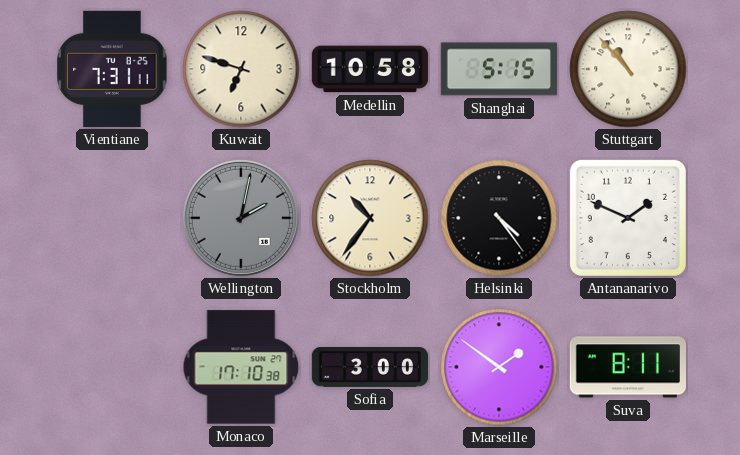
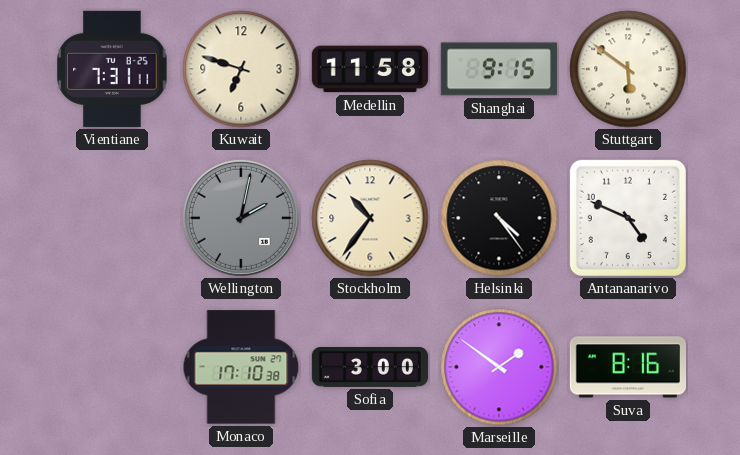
Medellin: 10:58 -> 11:58 (370, 69)
Shanghai: 5:15 -> 9:15 (499, 69)
Stuttgart: 10:53 -> 5:51 (628, 69)
Antananarivo: 1:49 -> 4:49 (628, 218)
Suva: 8:11 -> 8:16 (628, 367)
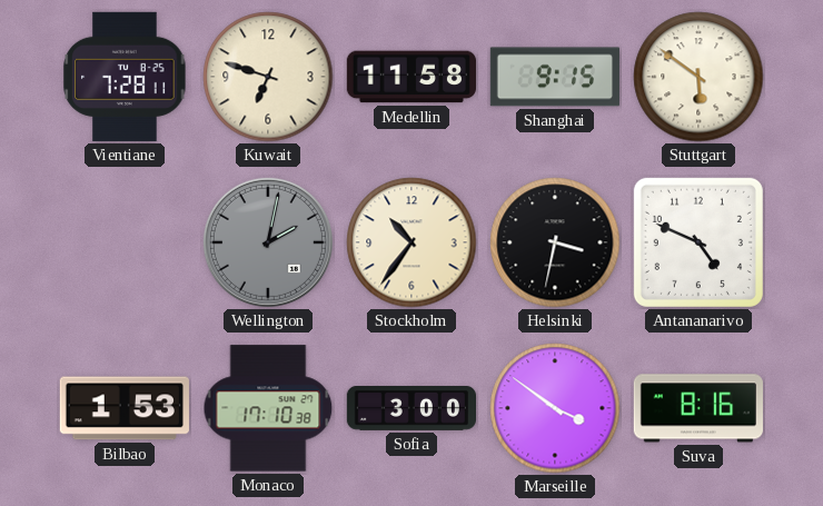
Vientiane: 7:31 -> 7:28 (125, 77)
Helsinki: 4:24 -> 3:32 (555, 242)
Bilbao: none -> 1:53 (125, 408)
Marseille: 1:51 -> 3:51 (555, 408)
